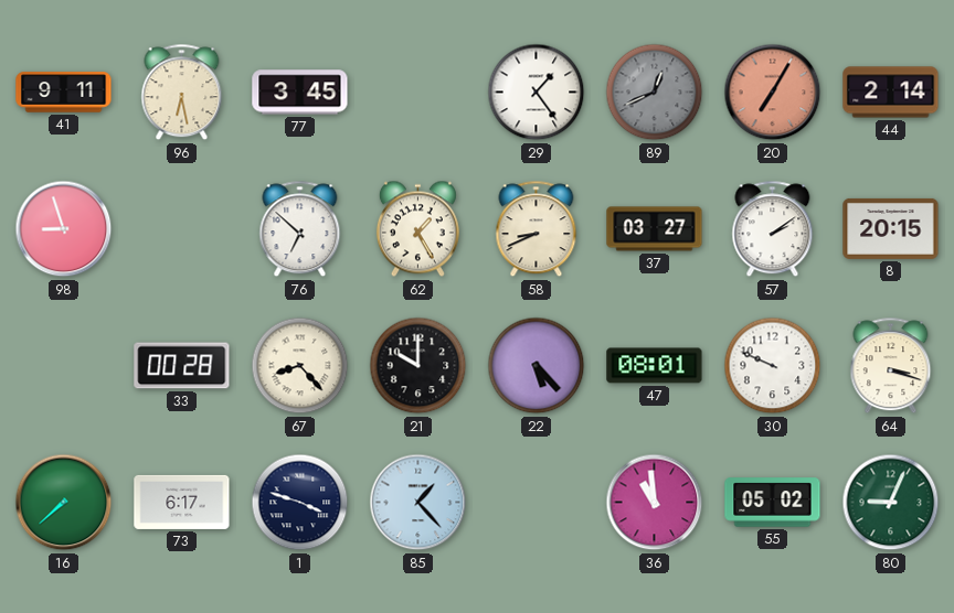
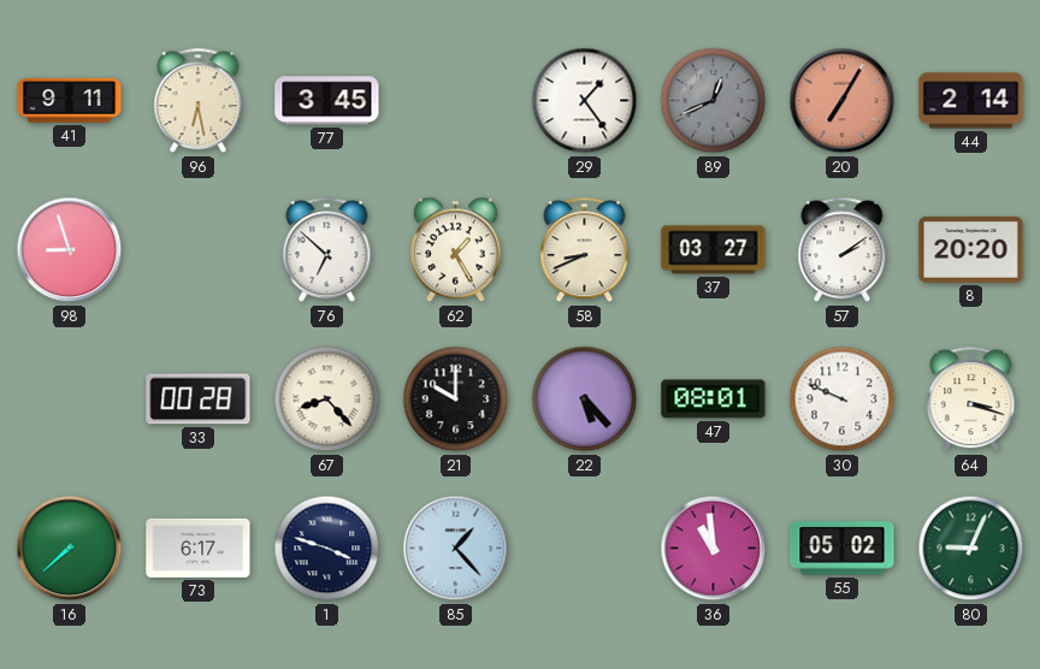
8: 20:15 -> 20:20 (971, 249)
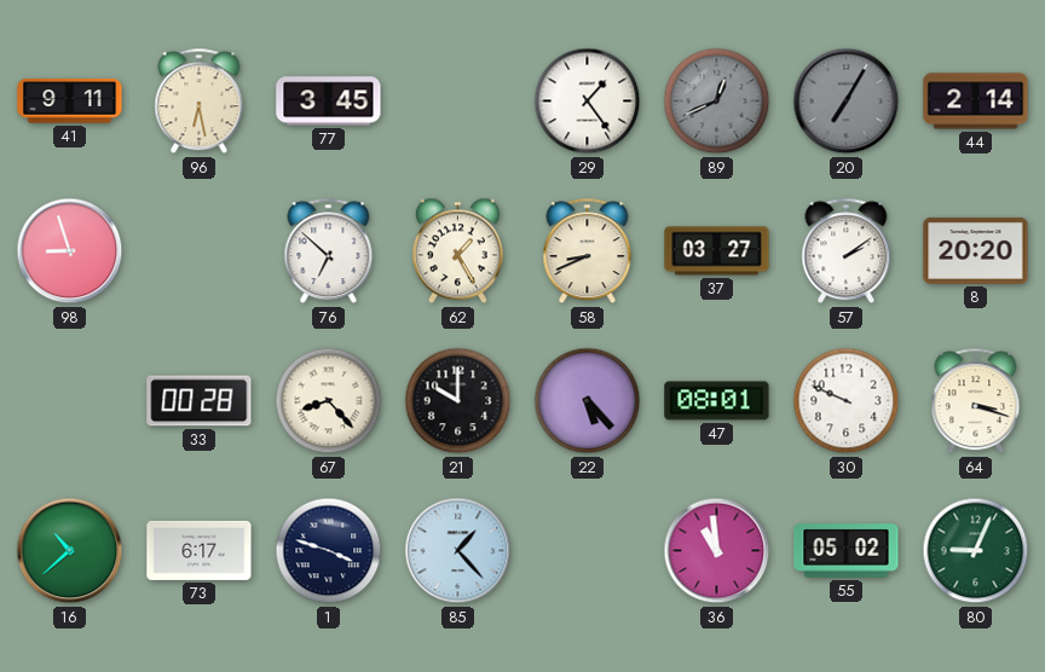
20 dial: salmon -> grey (847, 102)
16: 7:38 -> 10:38 (70, 551)
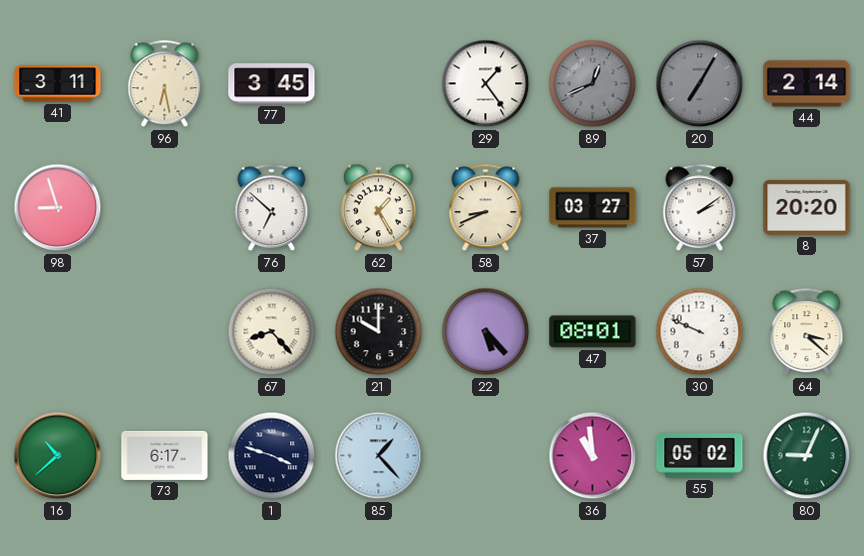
41: 9:11 -> 3:11 (58, 84)
33: 00:28 -> none (200, 401)
64: 3:18 -> 3:22 (807, 332)
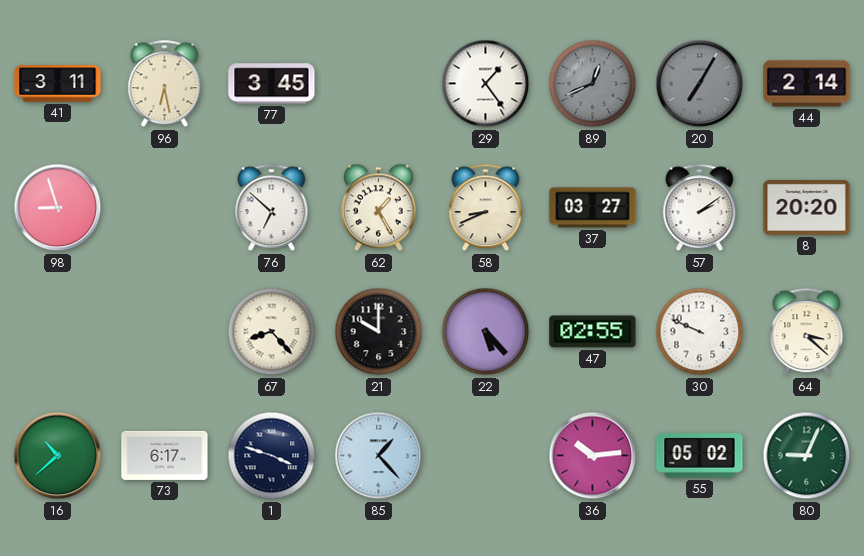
47: 08:01 -> 02:55 (593, 332)
36: 10:59 -> 10:14 (593, 456)
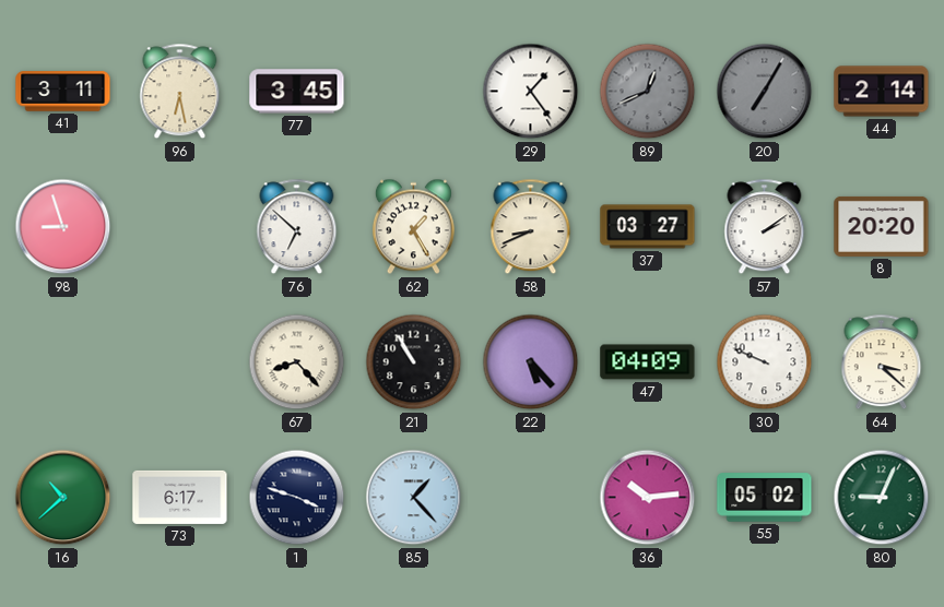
21: 10:00 -> 10:55 (414, 362)
47: 02:55 -> 04:09 (648, 362)
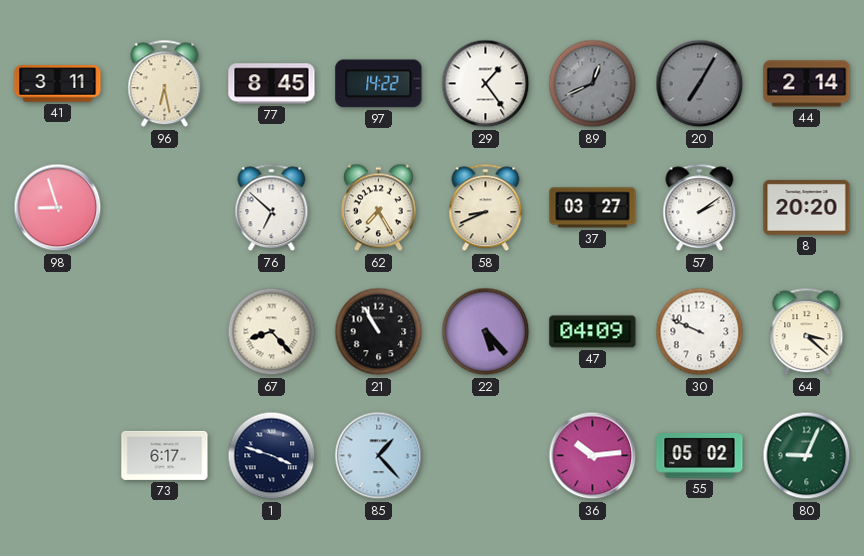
77: 3:45 -> 8:45 (272, 84)
97: none -> 14:22 (379, 84)
62: 1:25 -> 7:25 (378, 208)
16: 10:38 -> none (63, 498)
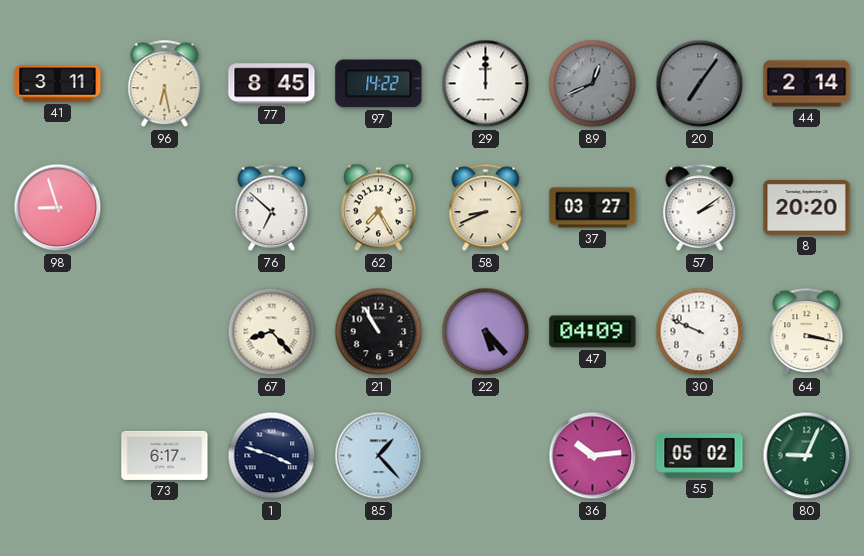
29: 1:24 -> 12:00 (486, 84)
20: 7:05 -> 7:06 (700, 84)
64: 3:22 -> 3:17 (807, 332)
